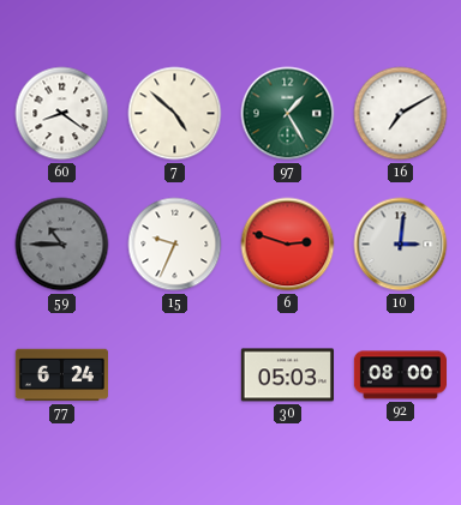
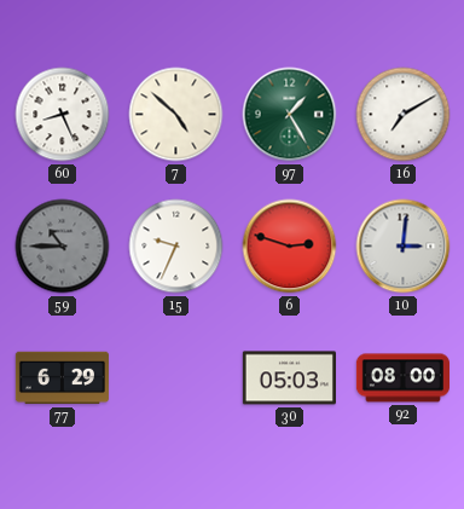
60: 8:21 -> 8:26 (63, 115)
77: 6:24 -> 6:29 (62, 378)
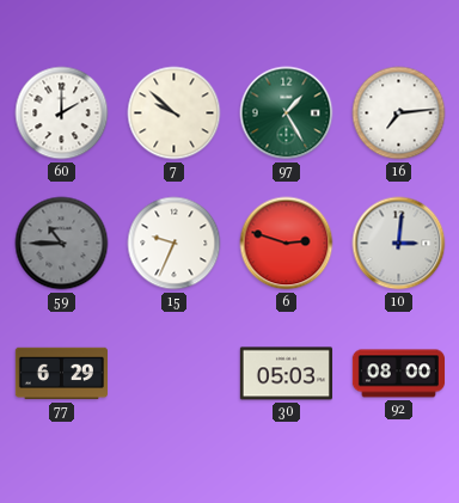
60: 8:26 -> 2:00 (62, 114)
7: 4:52 -> 9:52 (175, 114)
16: 7:10 -> 7:14 (399, 114)
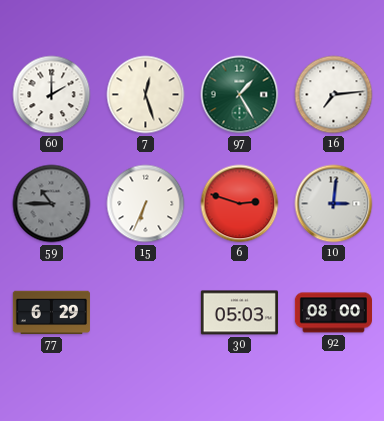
7: 9:52 -> 12:27 (146, 95)
15: 9:34 -> 6:34 (146, 204)
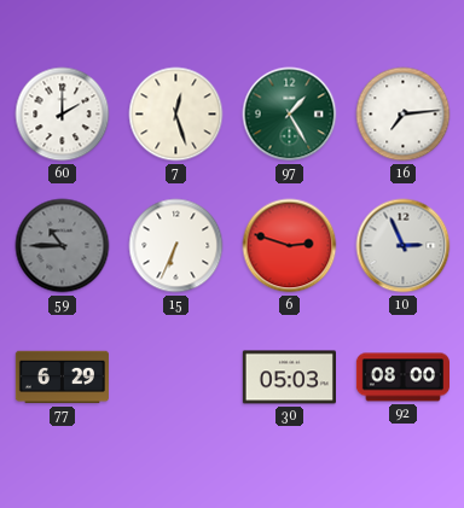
10: 3:01 -> 2:56 (404, 246)
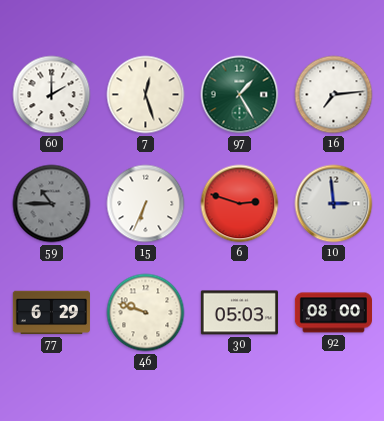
10: 2:56 -> 2:59 (334, 204)
46: none -> 9:48 (146, 313)
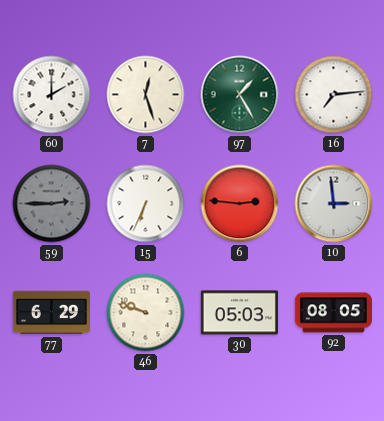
59: 10:45 -> 2:45 (52, 204)
6: 2:48 -> 2:46 (240, 204)
92: 08:00 -> 08:05 (333, 313)
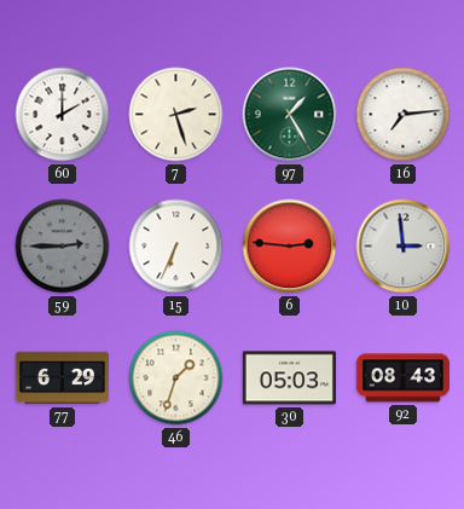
7: 12:27 -> 2:27 (176, 115)
46: 9:48 -> 1:33 (176, 378)
92: 08:05 -> 08:43 (402, 378)
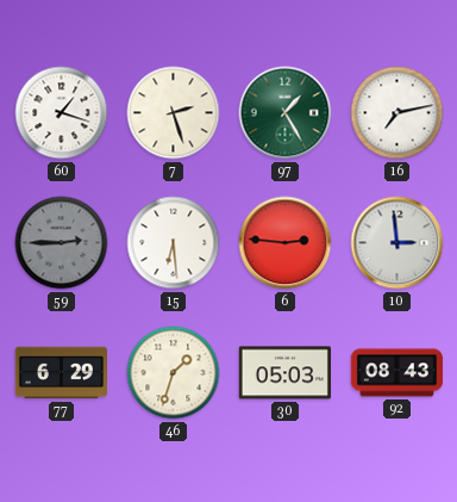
60: 2:00 -> 1:18 (62, 113)
16: 7:14 -> 7:13 (397, 113)
15: 6:34 -> 6:29 (174, 243)
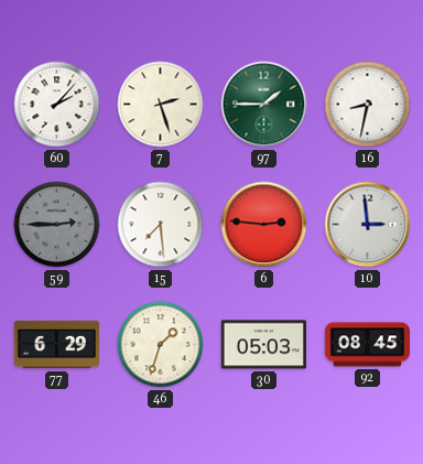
60: 1:18 -> 2:07 (57, 105)
97: 1:25 -> 1:45 (264, 105)
16: 7:13 -> 8:32 (368, 105)
15: 6:29 -> 7:29 (161, 225)
92: 08:43 -> 08:45 (367, 345)
